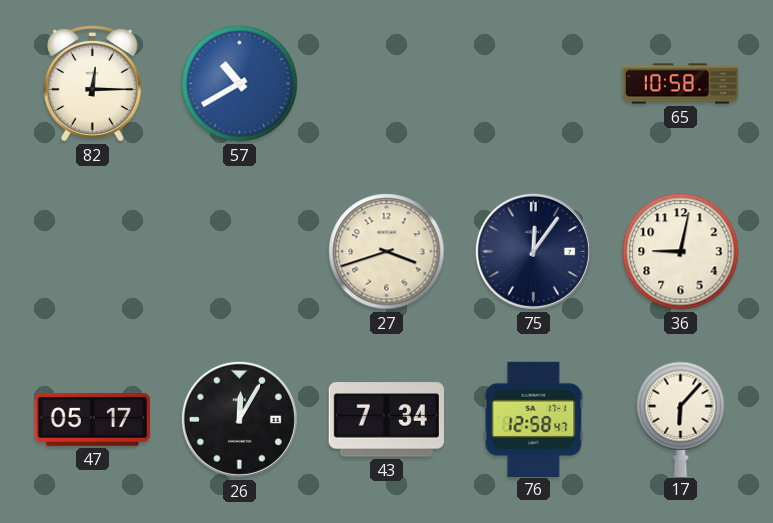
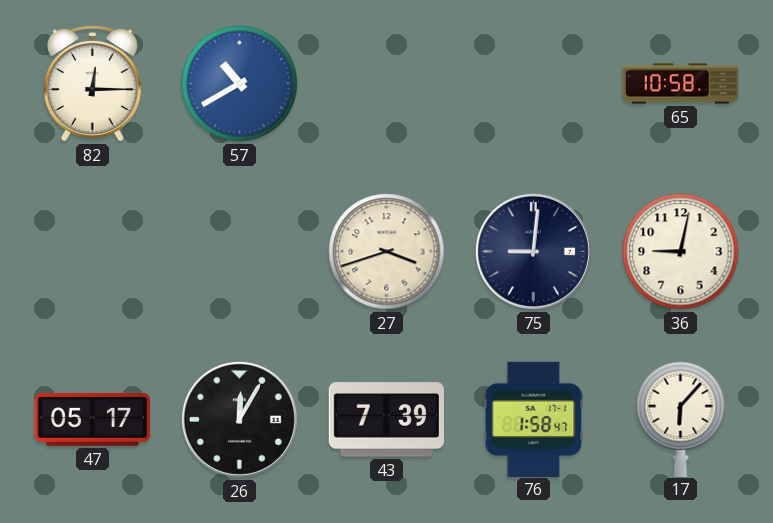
75: 12:06 -> 9:01 (533, 251)
43: 7:34 -> 7:39 (386, 420)
76: 12:58 -> 1:58 (534, 419)
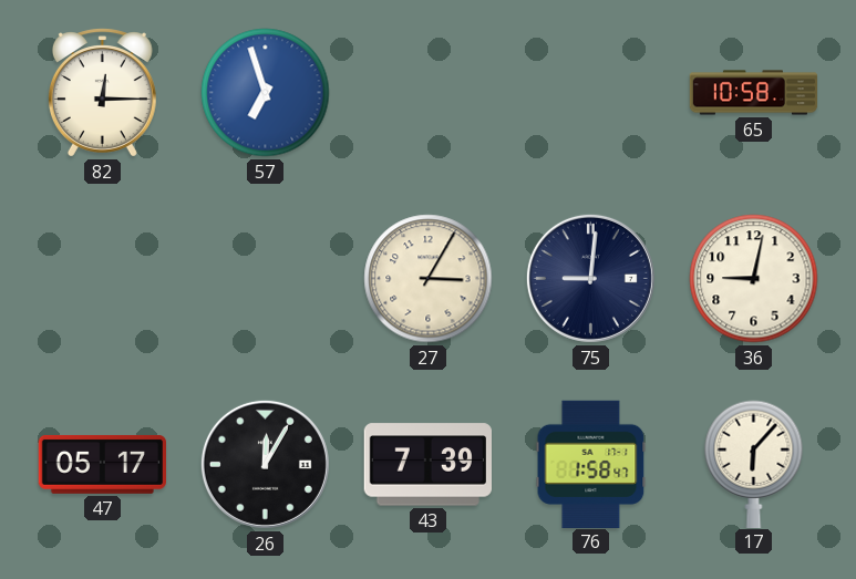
57: 10:40 -> 6:57 (266, 93)
27: 3:42 -> 3:05 (429, 279)
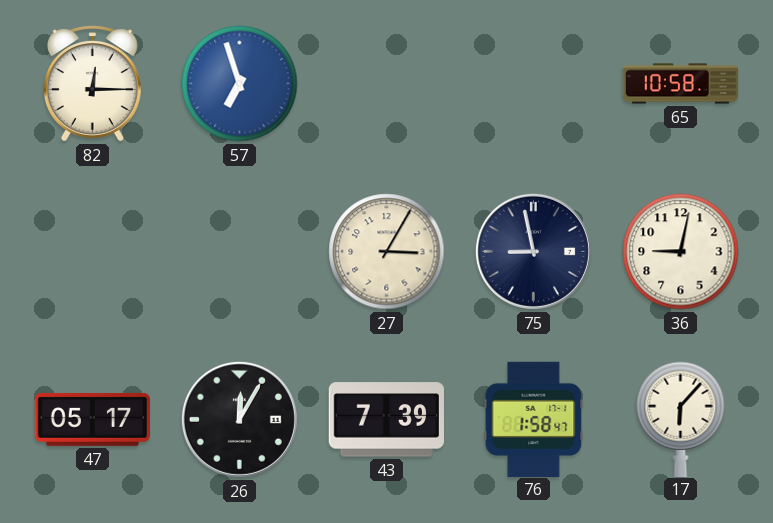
75: 9:01 -> 8:58 (533, 251)
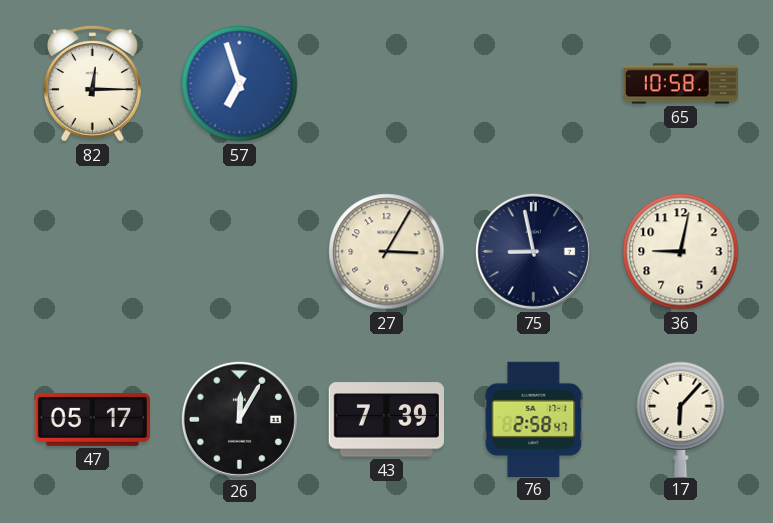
76: 1:58 -> 2:58 (534, 419)
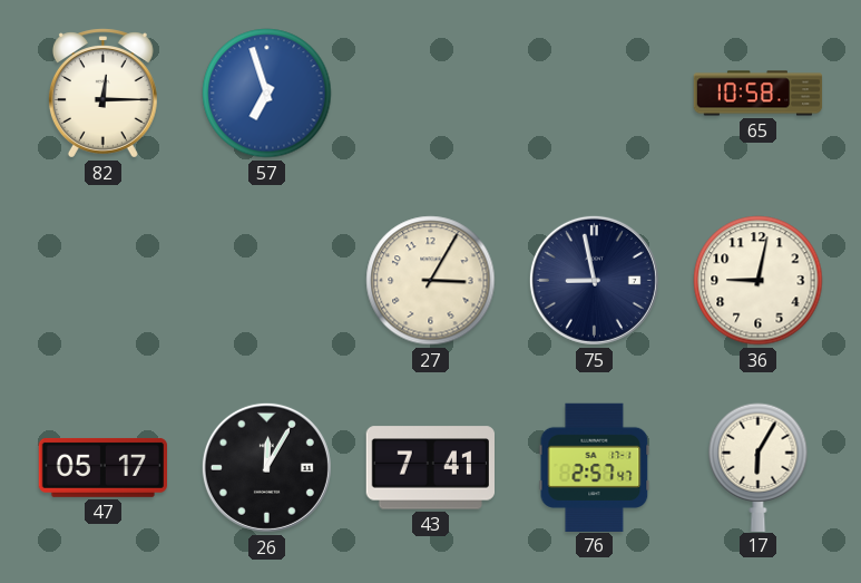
43: 7:39 -> 7:41 (430, 468)
76: 2:58 -> 2:57 (595, 467)
17: 6:07 -> 6:05 (759, 467)
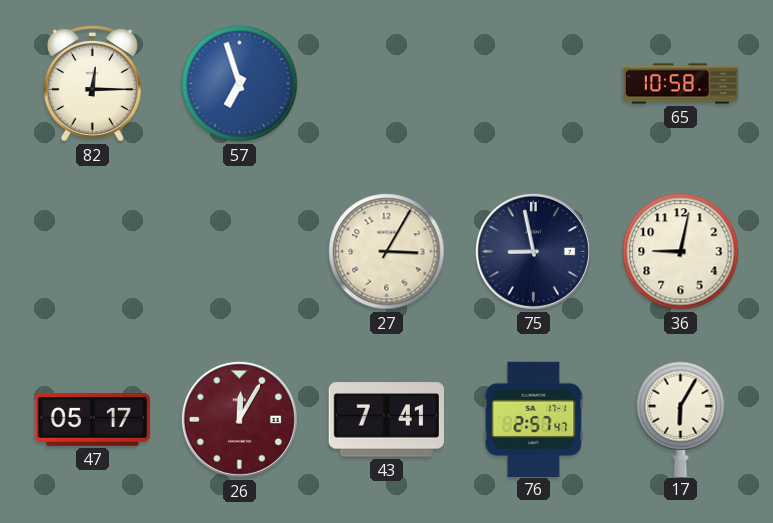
26 dial: black -> burgundy (239, 419)
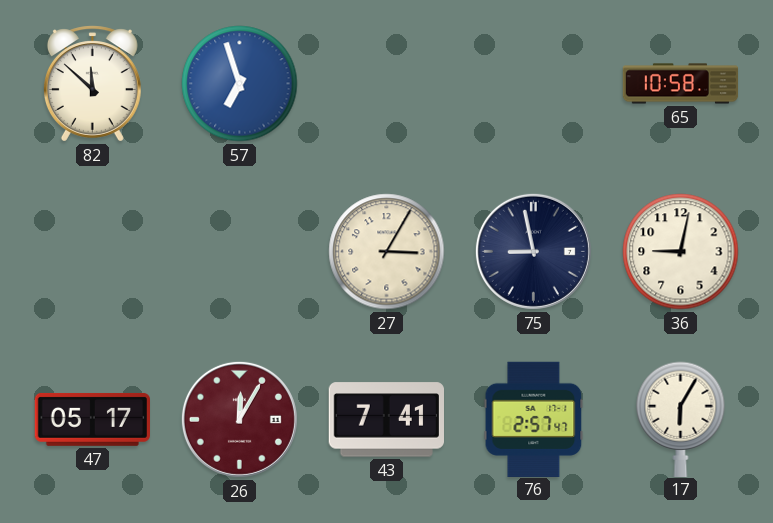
82: 12:15 -> 11:52 (92, 84)
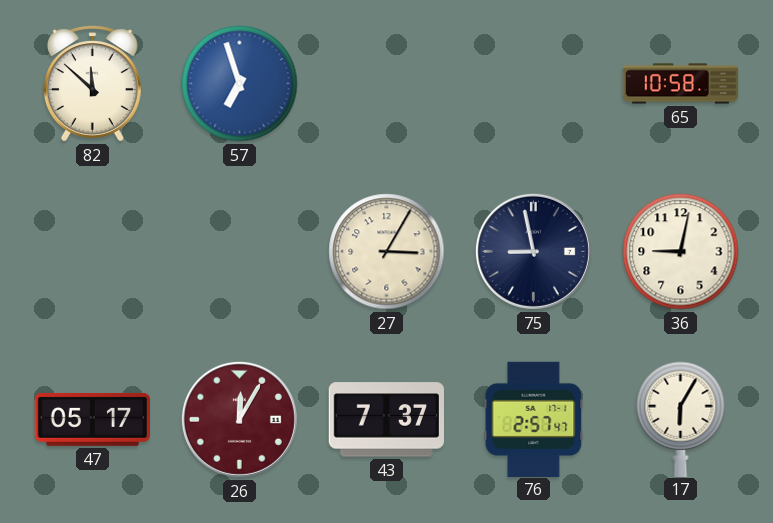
43: 7:41 -> 7:37 (386, 420)
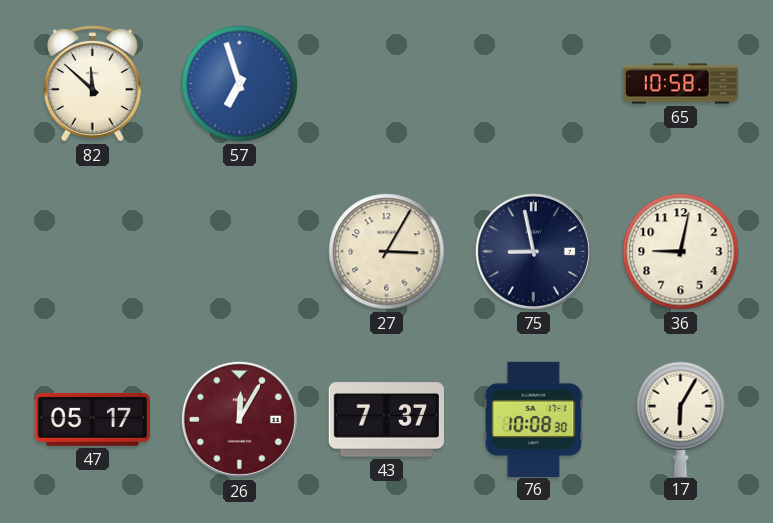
76: 2:57 -> 10:08 (534, 419)
